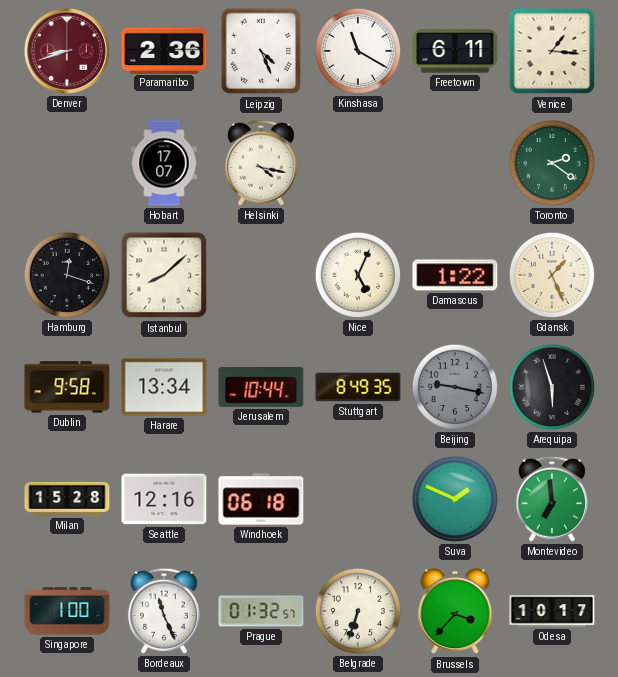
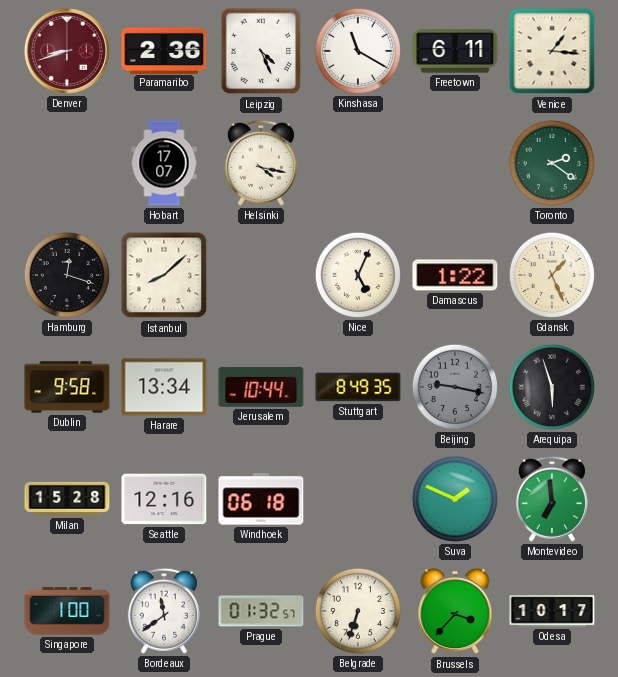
Bordeaux: 11:26 -> 11:39 (164, 611)
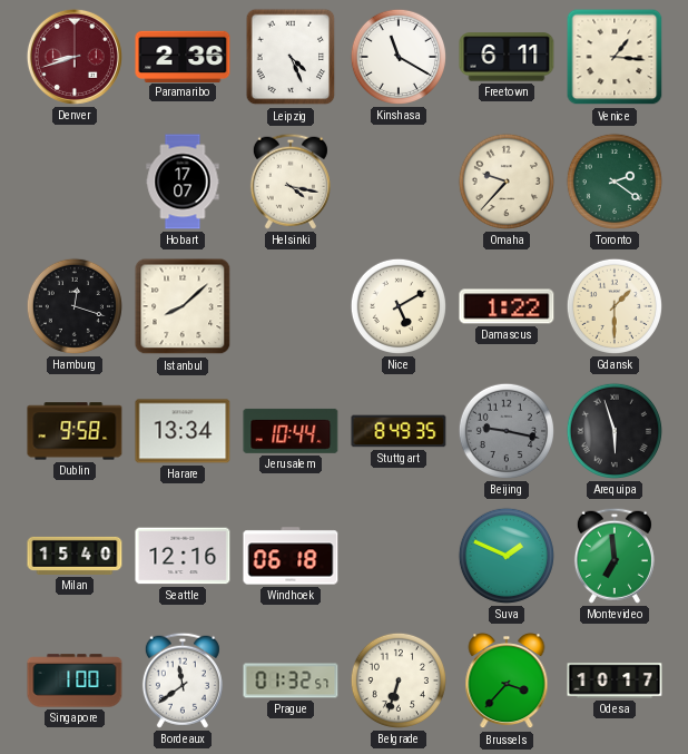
Omaha: none -> 9:37 (507, 182)
Nice: 5:04 -> 5:10 (399, 306)
Gdansk: 1:26 -> 1:30 (615, 306)
Milan: 15:28 -> 15:40 (75, 556)
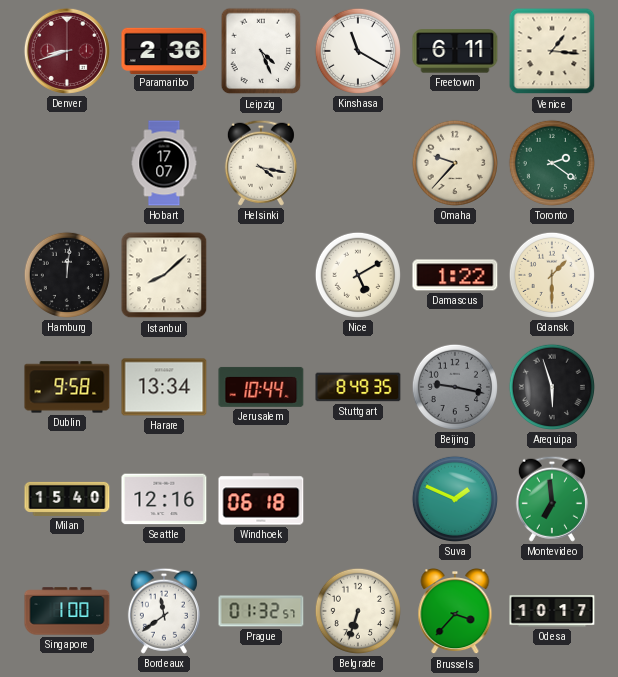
Hamburg: 12:18 -> 12:01 (67, 275)
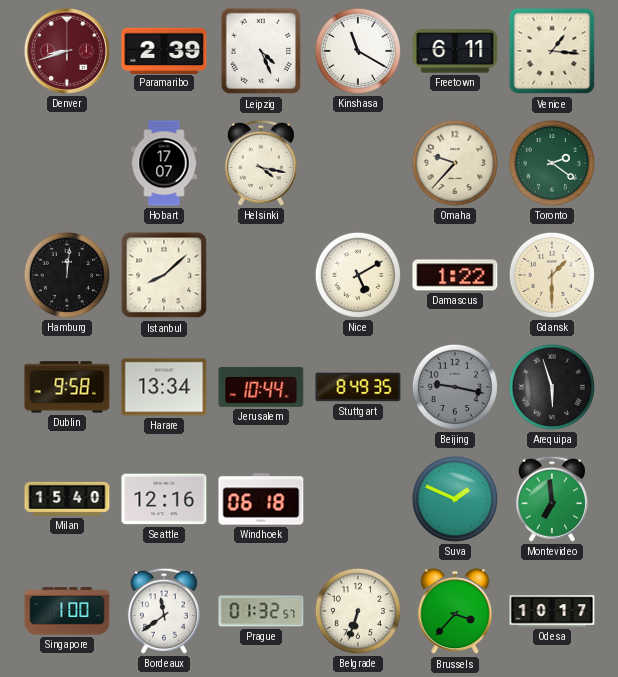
Paramaribo: 2:36 -> 2:39 (164, 50)
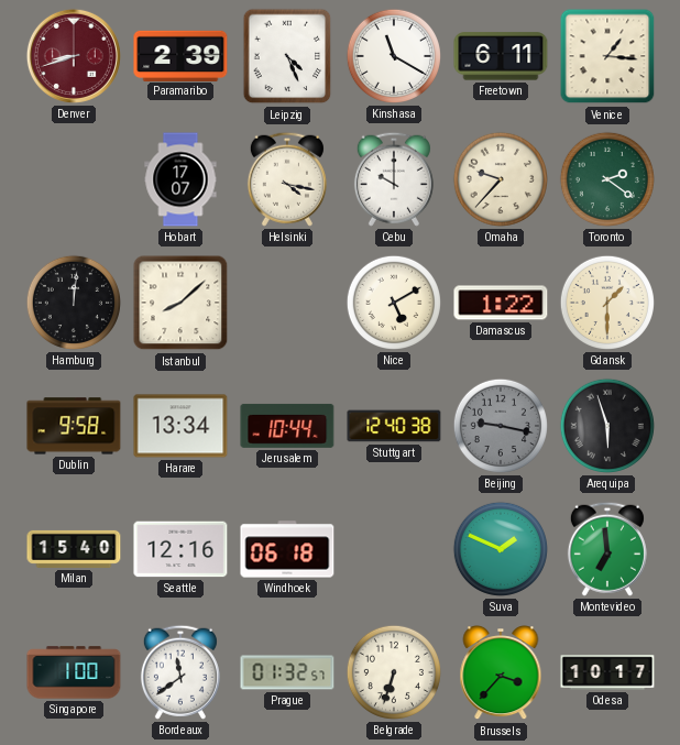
Cebu: none -> 10:00 (394, 179)
Stuttgart: 8:49 -> 12:40 (394, 426)
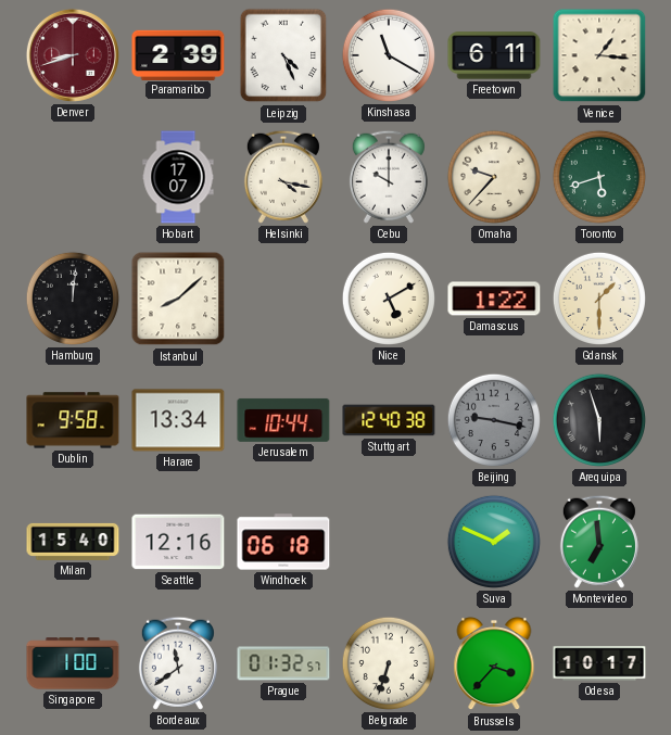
Toronto: 2:21 -> 5:42 (599, 177)
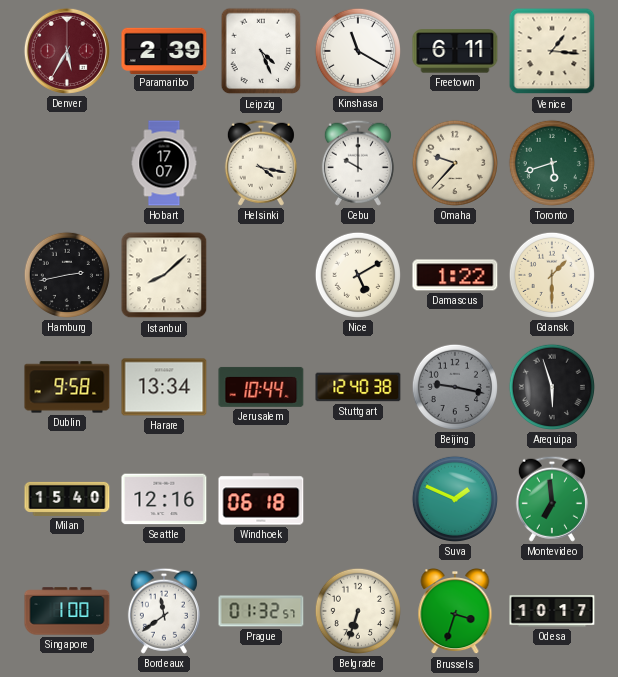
Denver: 8:42 -> 5:35 (67, 51)
Hamburg: 12:01 -> 2:43 (67, 275)
Brussels: 3:37 -> 3:33 (455, 611)
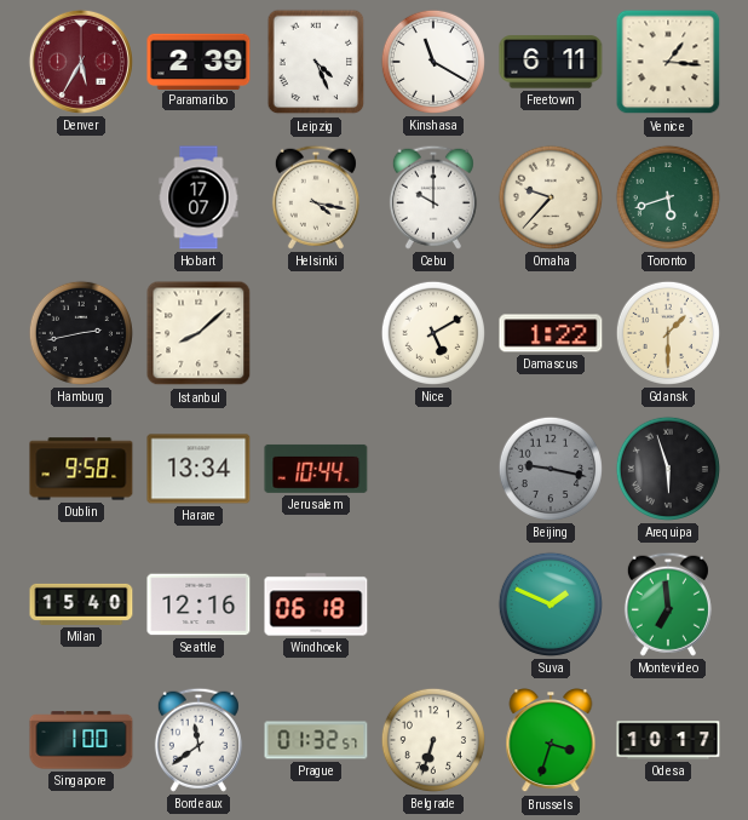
Stuttgart: 12:40 -> none (358, 387)
